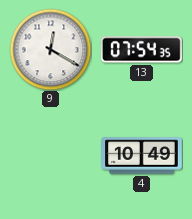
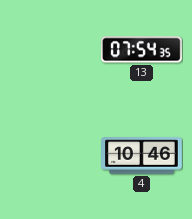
9: 12:20 -> none (50, 49)
4: 10:49 -> 10:46 (142, 156)
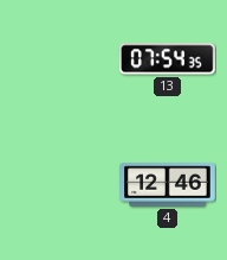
4: 10:46 -> 12:46 (168, 185)
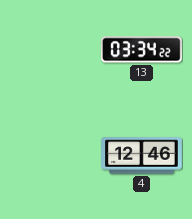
13: 07:54 -> 03:34 (142, 50)
